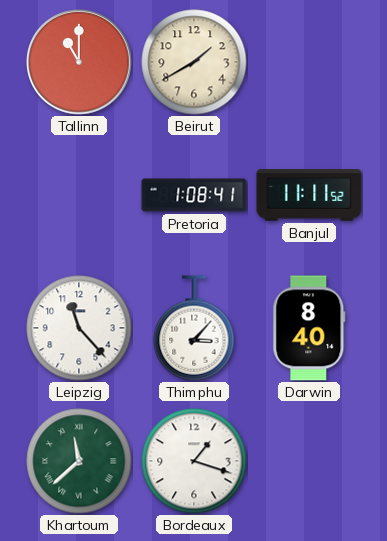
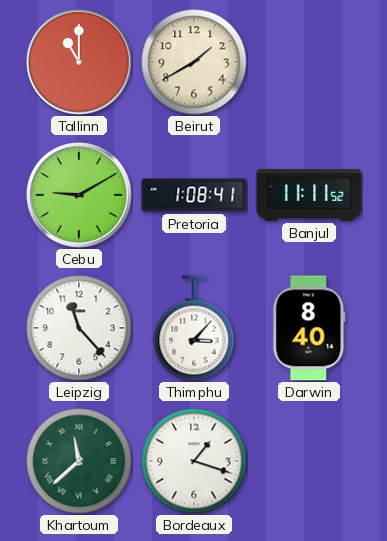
Cebu: none -> 9:10 (79, 195)
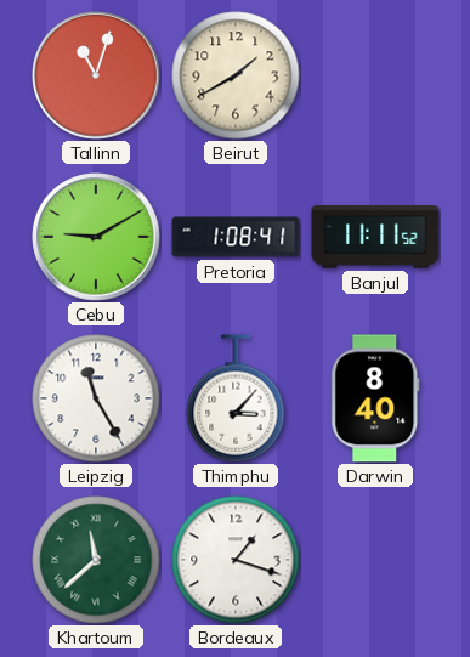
Tallinn: 11:00 -> 11:03 (96, 75)
Leipzig: 11:23 -> 11:25 (96, 398)
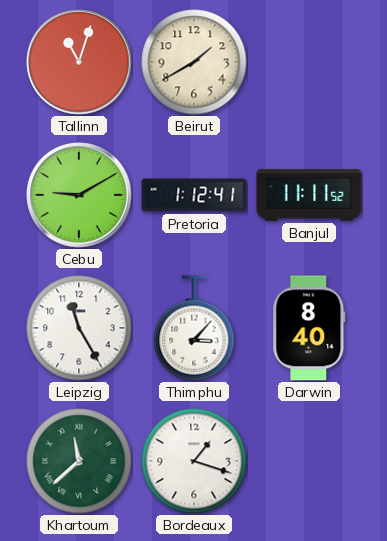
Pretoria: 1:08 -> 1:12 (194, 195)
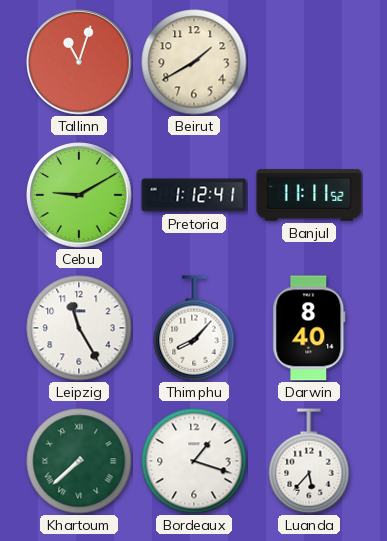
Thimphu: 3:07 -> 8:07 (194, 328)
Khartoum: 11:38 -> 7:38 (79, 461)
Luanda: none -> 5:37 (309, 461)
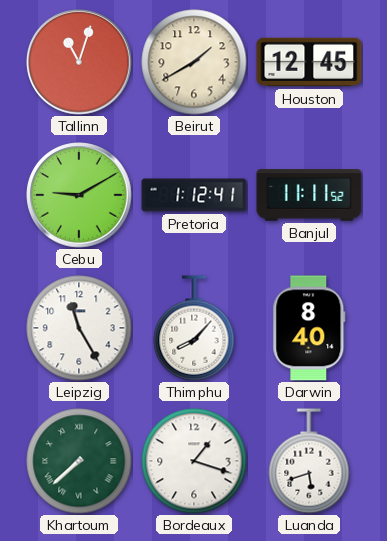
Houston: none -> 12:45 (309, 62)
Luanda: 5:37 -> 5:42 (309, 461)
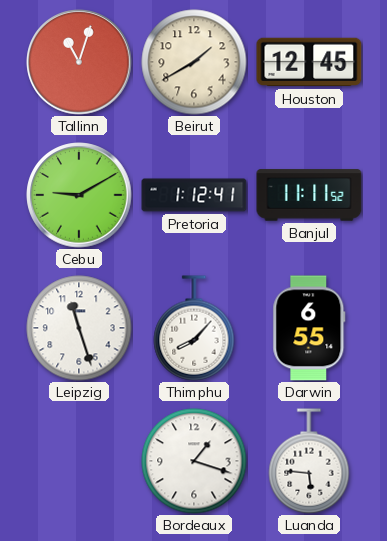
Leipzig: 11:25 -> 11:27 (79, 328)
Darwin: 8:40 -> 6:55 (309, 328)
Khartoum: 7:38 -> none (79, 461)
Luanda: 5:42 -> 5:46 (309, 461)
